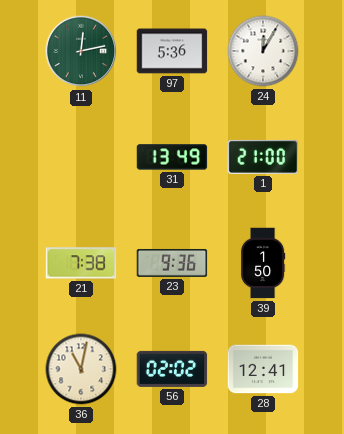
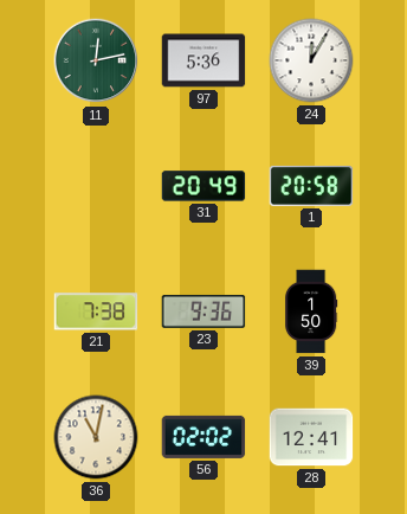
31: 13:49 -> 20:49 (204, 186)
1: 21:00 -> 20:58 (311, 186)
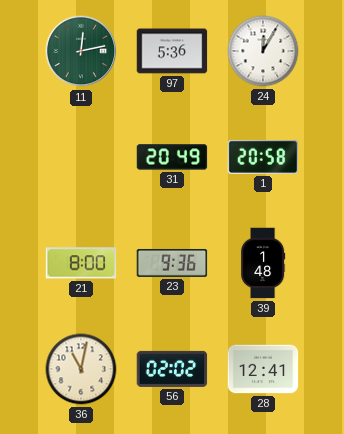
21: 7:38 -> 8:00 (81, 263)
39: 1:50 -> 1:48 (263, 263)
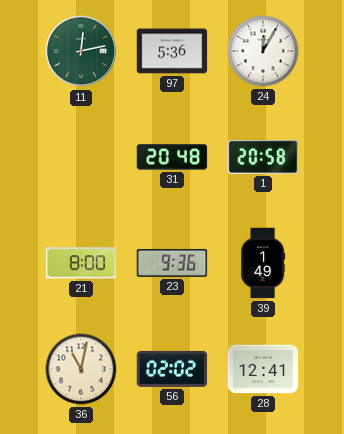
31: 20:49 -> 20:48 (172, 157)
39: 1:48 -> 1:49 (263, 263)
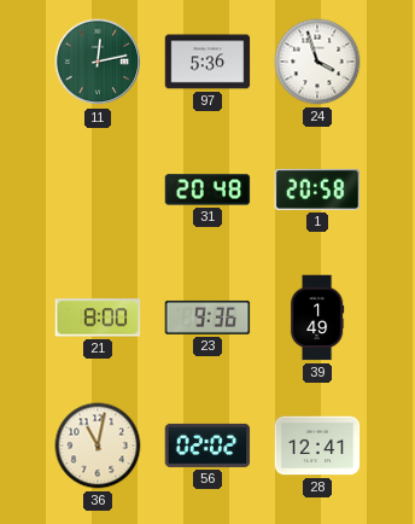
24: 12:05 -> 3:57 (317, 62)
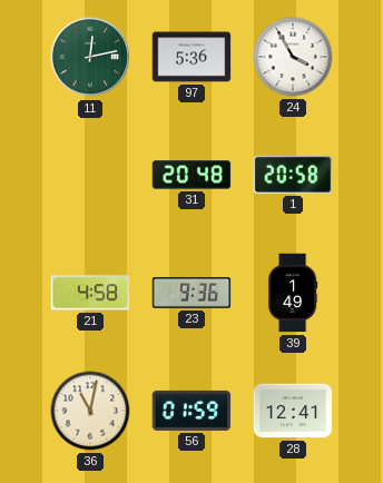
24: 3:57 -> 3:55 (293, 57)
21: 8:00 -> 4:58 (90, 293)
56: 02:02 -> 01:59 (191, 411)
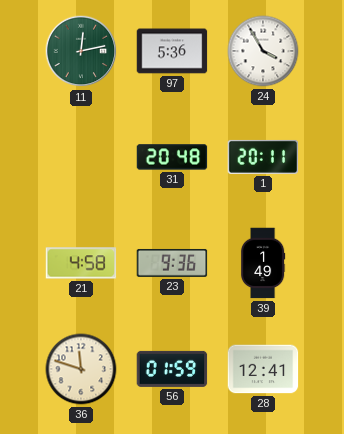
1: 20:58 -> 20:11 (263, 157)
36: 11:02 -> 11:48 (81, 369)
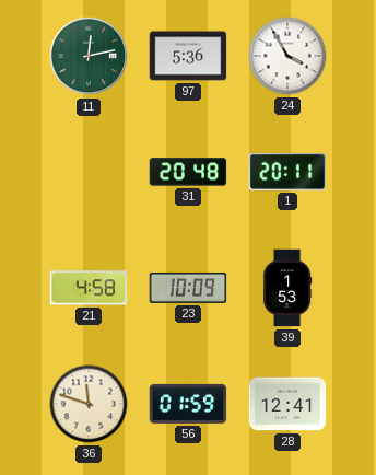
23: 9:36 -> 10:09 (188, 288)
39: 1:49 -> 1:53 (287, 288)
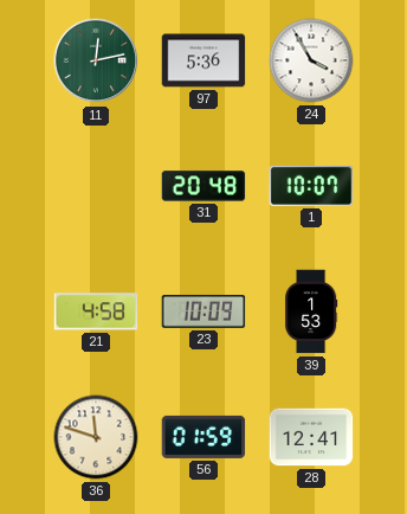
1: 20:11 -> 10:07 (311, 186)
